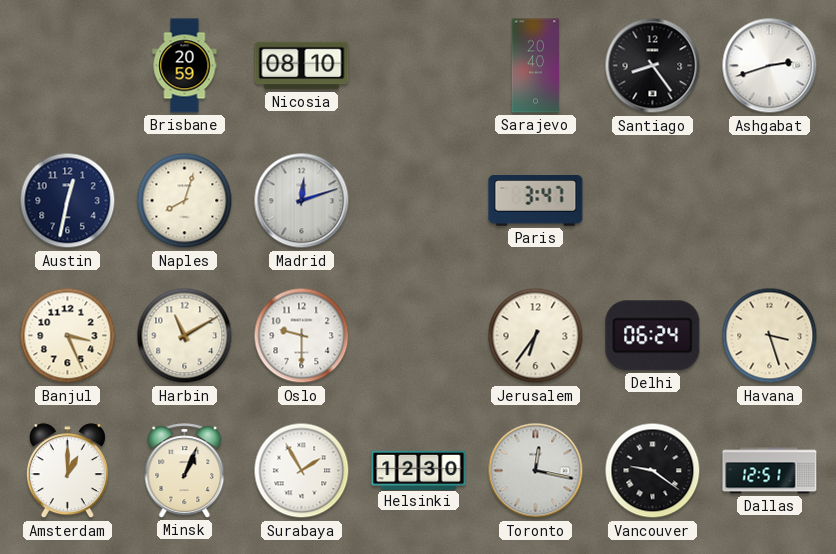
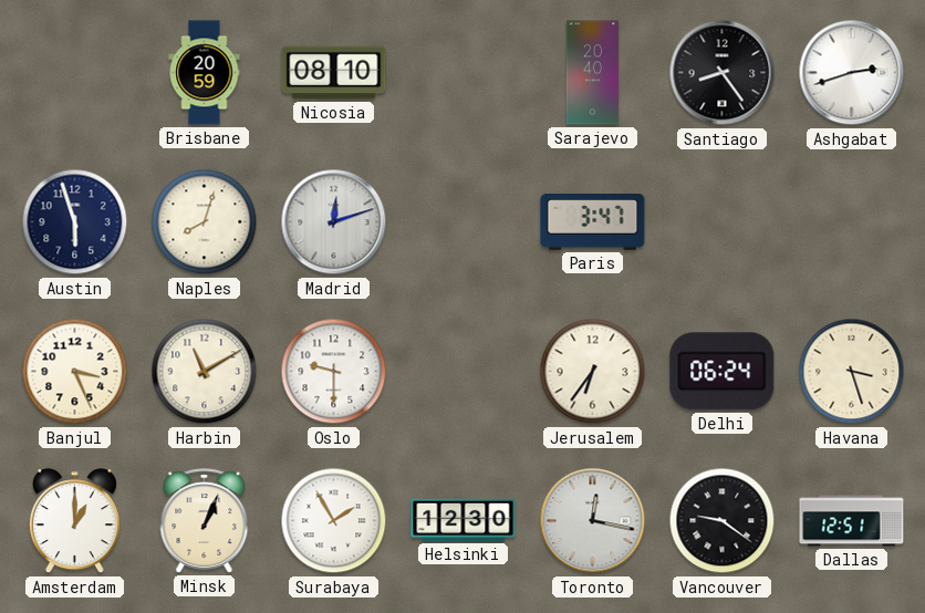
Austin: 12:32 -> 5:57 (75, 222)
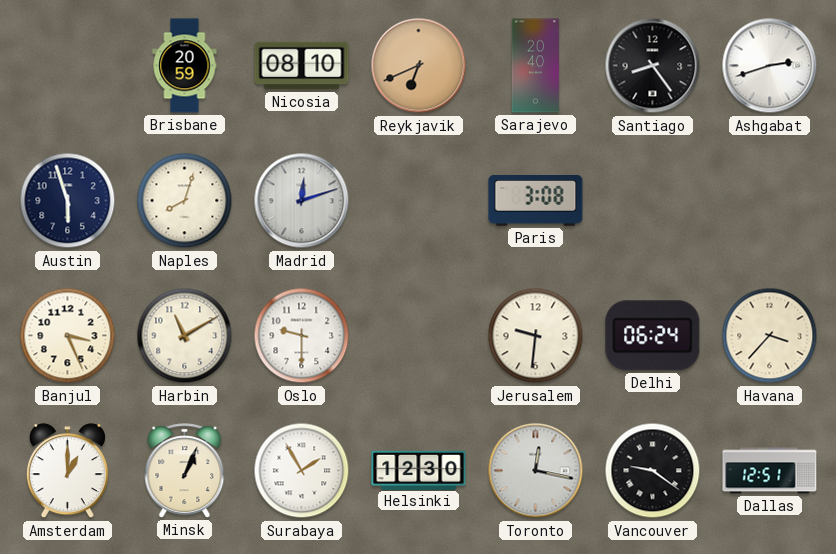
Reykjavik: none -> 6:41 (419, 66)
Paris: 3:47 -> 3:08 (536, 201)
Jerusalem: 6:36 -> 9:31 (536, 336)
Havana: 3:27 -> 3:37 (770, 336)
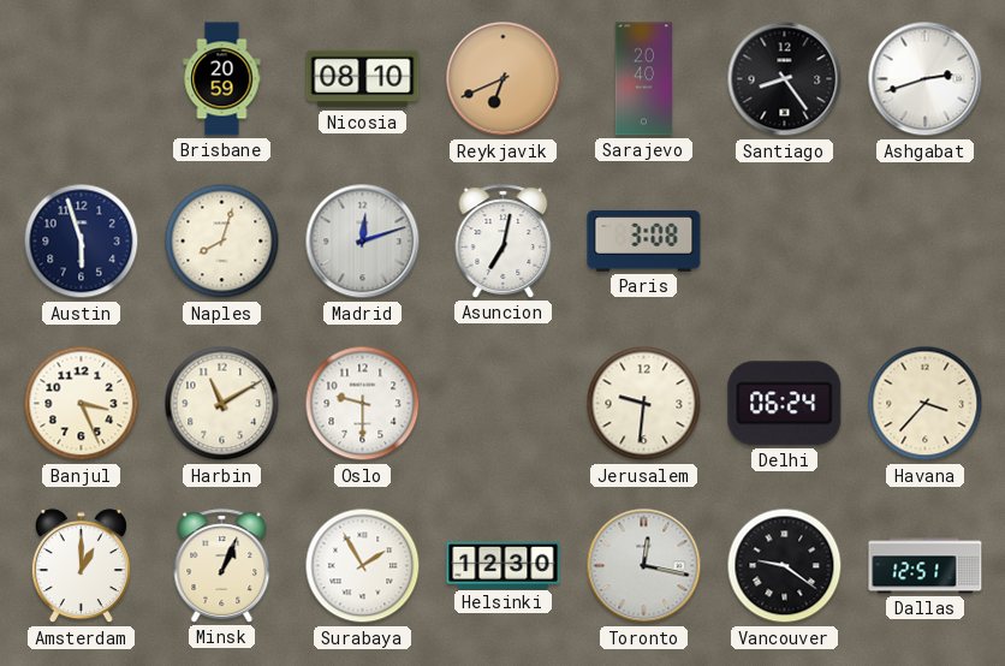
Asuncion: none -> 7:02 (504, 242)
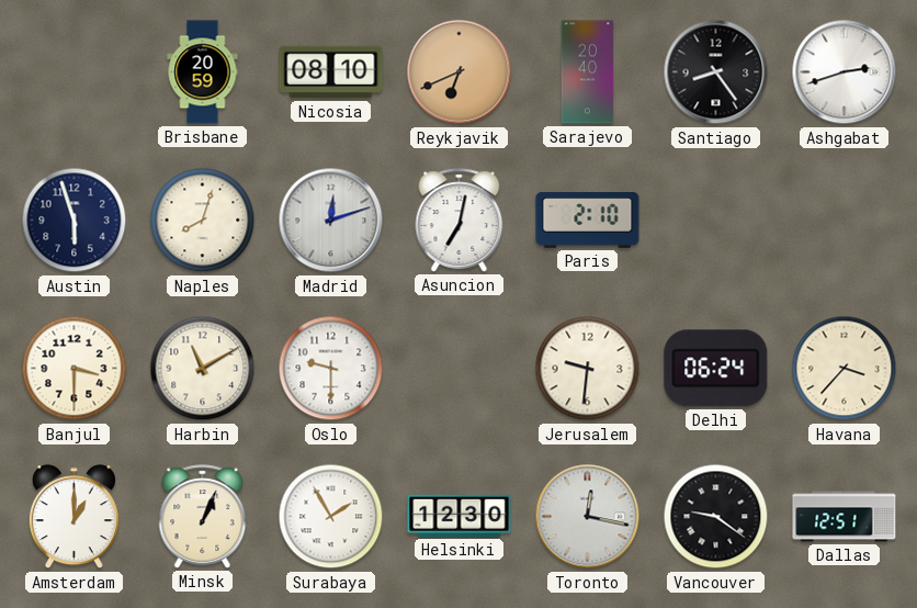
Paris: 3:08 -> 2:10 (588, 221)
Banjul: 3:26 -> 3:30 (75, 369)
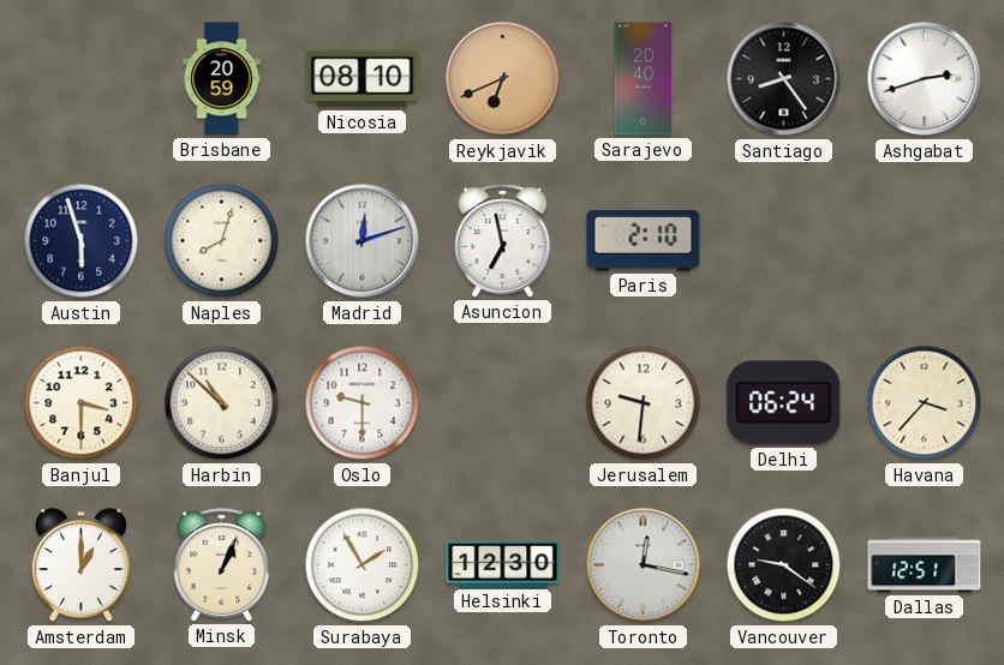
Asuncion: 7:02 -> 6:58 (503, 241)
Harbin: 11:10 -> 10:52 (222, 403)
